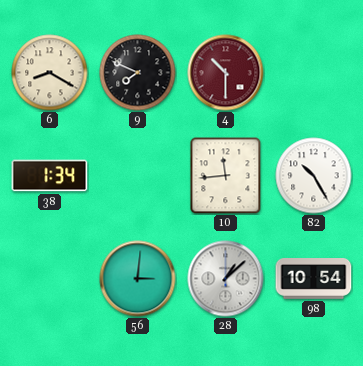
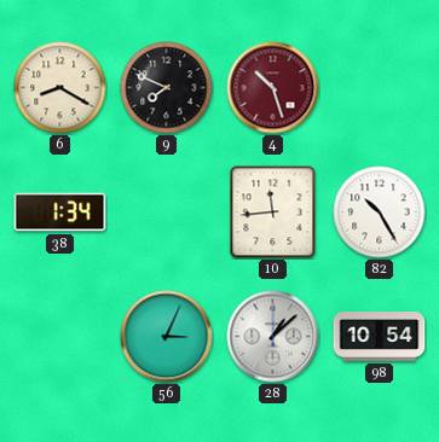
4: 10:30 -> 10:27 (273, 88)
56: 3:01 -> 3:04 (167, 337)
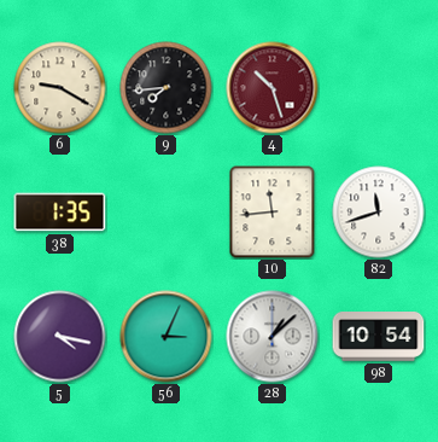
6: 8:20 -> 9:20 (60, 88)
9: 7:49 -> 7:44 (167, 88)
38: 1:34 -> 1:35 (60, 213)
82: 10:25 -> 11:42 (379, 213)
5: none -> 4:17 (60, 337)
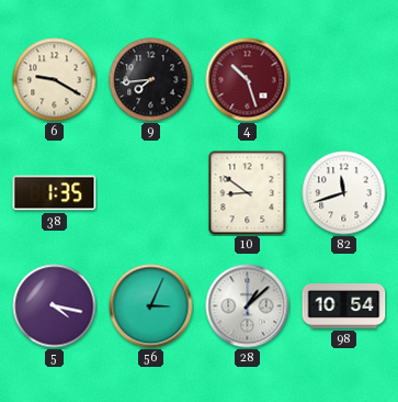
10: 11:44 -> 8:51 (248, 193)
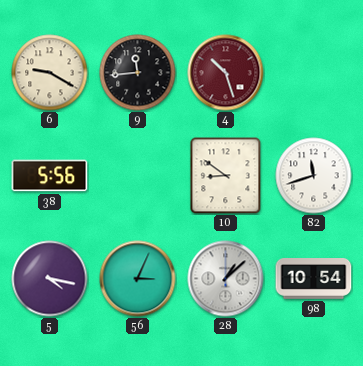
9: 7:44 -> 11:44 (138, 73)
38: 1:35 -> 5:56 (50, 176)
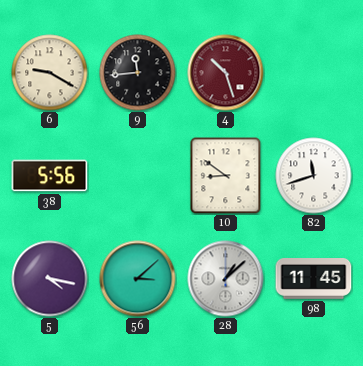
56: 3:04 -> 3:08 (138, 279)
98: 10:54 -> 11:45 (314, 279)
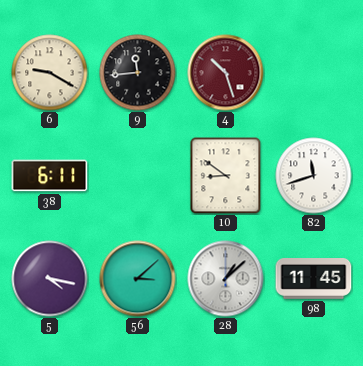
38: 5:56 -> 6:11 (50, 176)
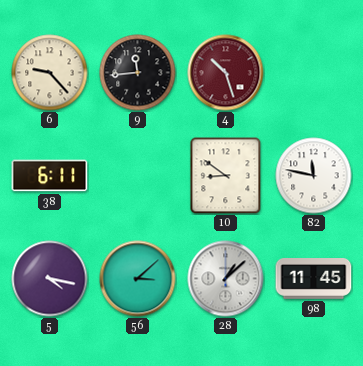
6: 9:20 -> 9:23 (50, 73)
82: 11:42 -> 11:47 (314, 176)
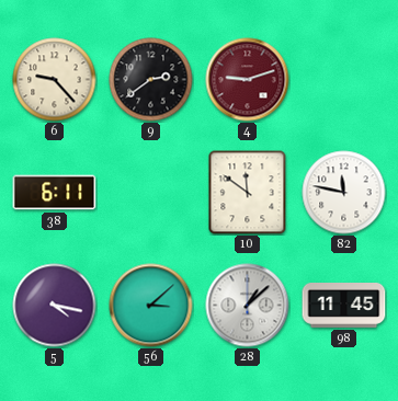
9: 11:44 -> 2:39 (151, 80)
4: 10:27 -> 9:12 (248, 80)
10: 8:51 -> 11:51 (248, 193)
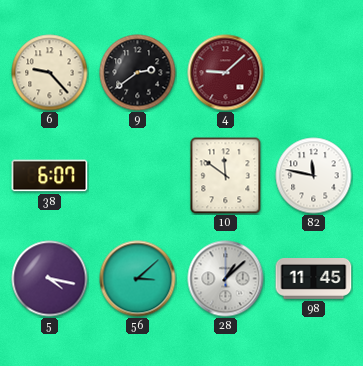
4: 9:12 -> 9:08 (226, 73)
38: 6:11 -> 6:07 (50, 176)
